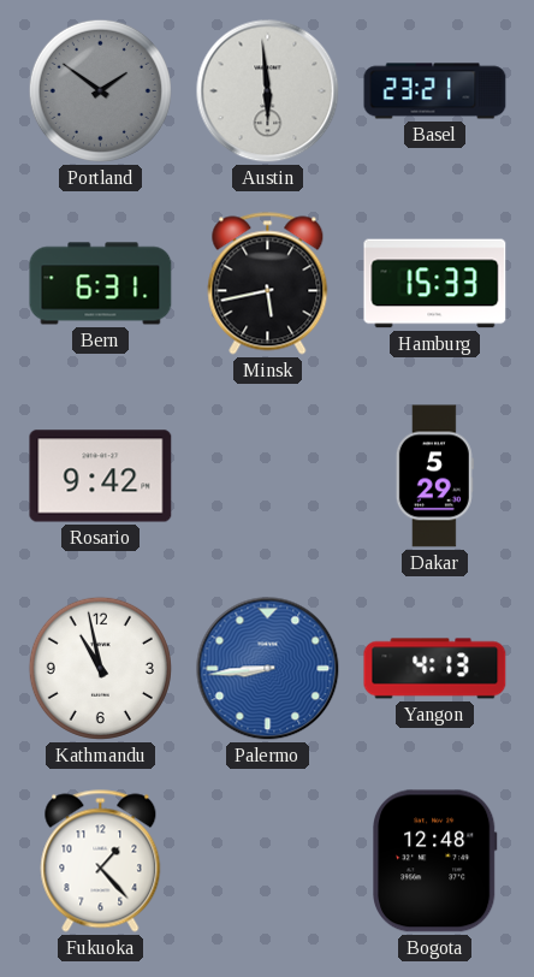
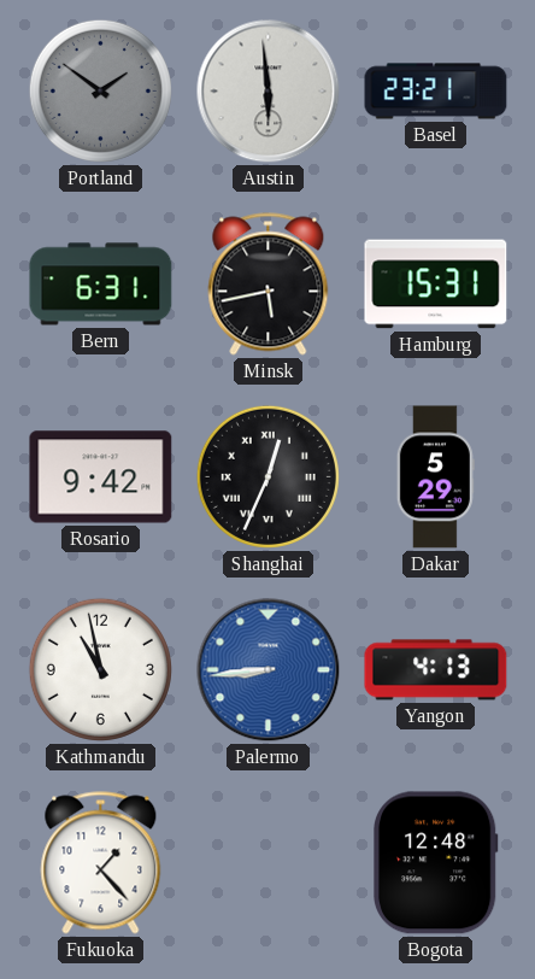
Hamburg: 15:33 -> 15:31 (436, 285)
Shanghai: none -> 12:34 (267, 476)
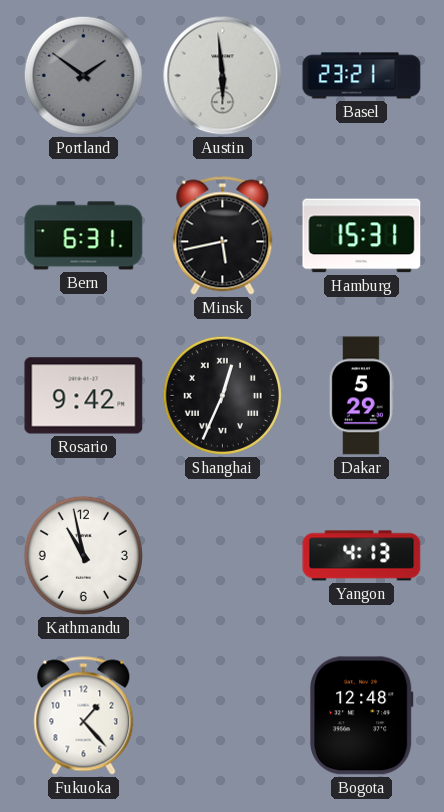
Palermo: 8:44 -> none (269, 670)
